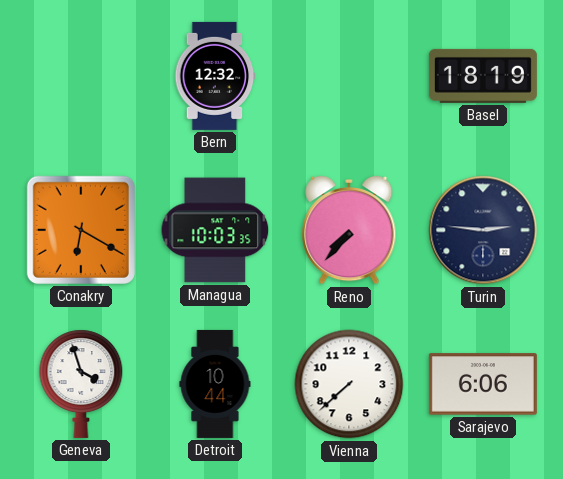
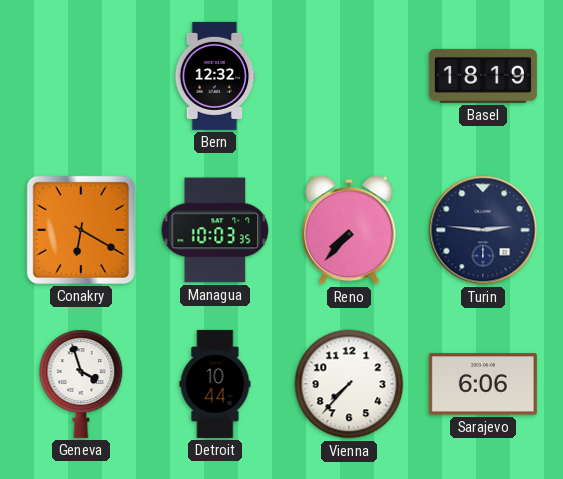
Vienna: 7:38 -> 7:37 (349, 384)
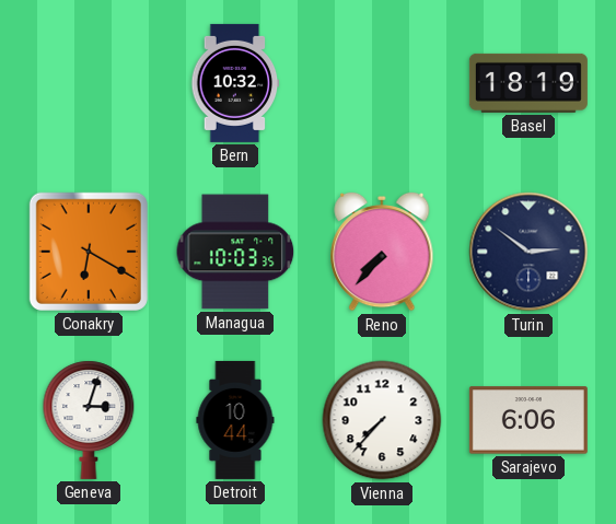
Bern: 12:32 -> 10:32 (235, 83)
Turin: 2:46 -> 2:51 (528, 252)
Geneva: 3:57 -> 3:03 (89, 420)
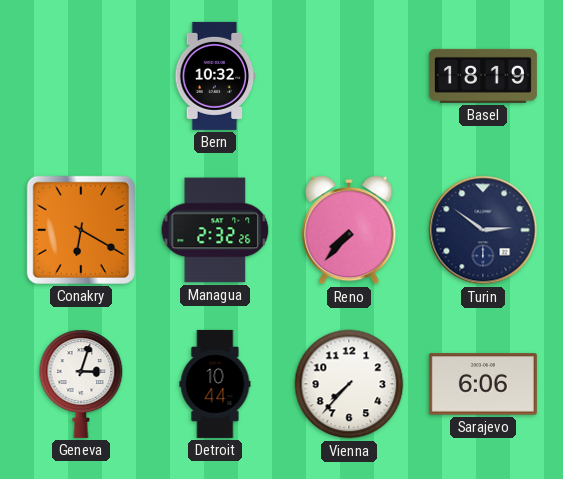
Managua: 10:03 -> 2:32 (215, 230)
